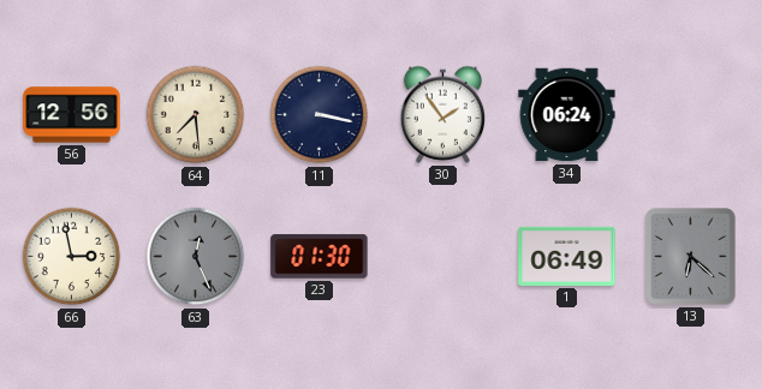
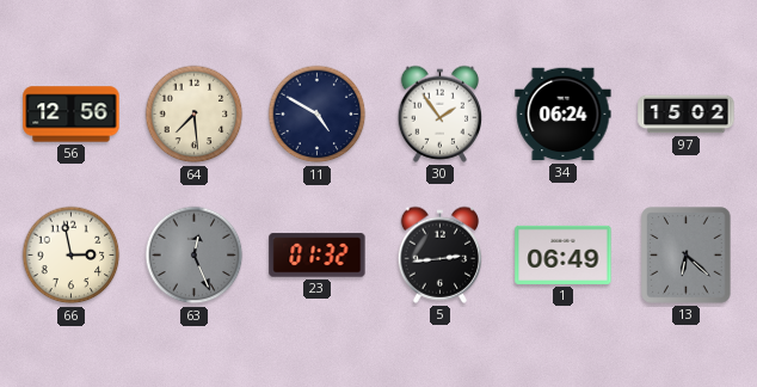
11: 3:17 -> 4:50 (318, 115)
97: none -> 15:02 (687, 115)
23: 01:30 -> 01:32 (318, 256)
5: none -> 2:44 (441, 254)
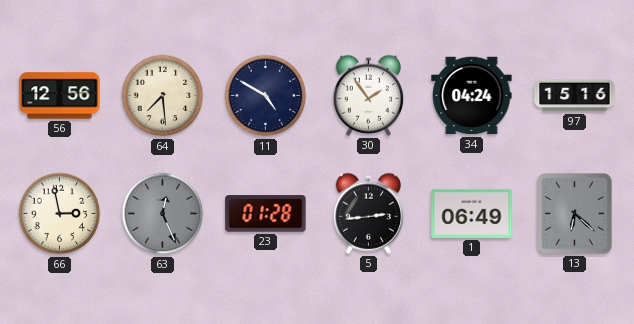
34: 06:24 -> 04:24 (472, 96)
97: 15:02 -> 15:16 (575, 96)
23: 01:32 -> 01:28 (266, 214)
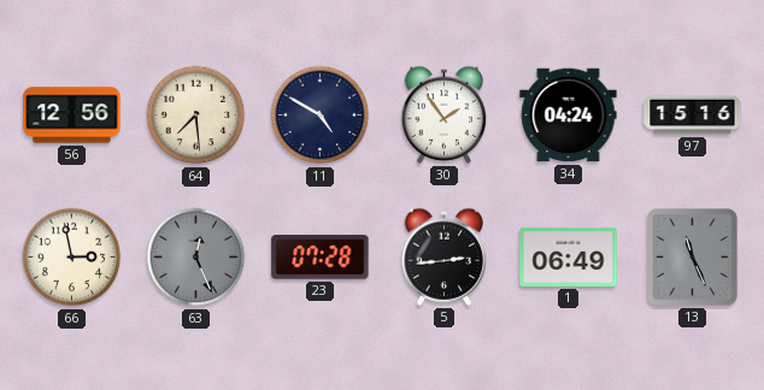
23: 01:28 -> 07:28 (321, 258)
13: 6:22 -> 11:26 (693, 258)
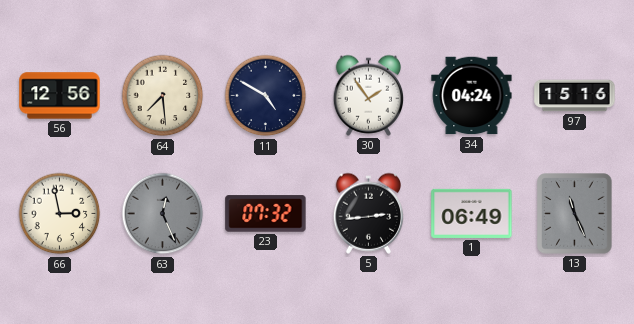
23: 07:28 -> 07:32 (266, 214)
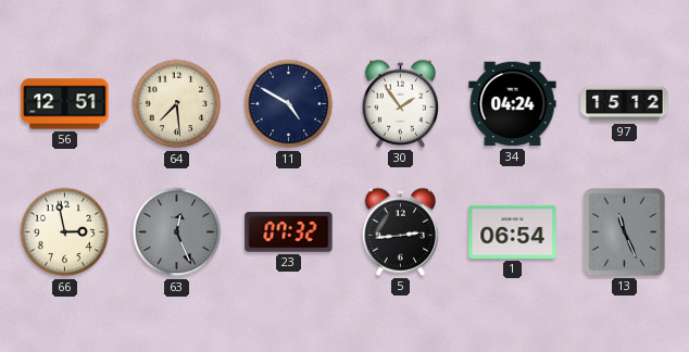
56: 12:56 -> 12:51 (65, 104)
97: 15:16 -> 15:12 (625, 104)
1: 06:49 -> 06:54 (513, 231)
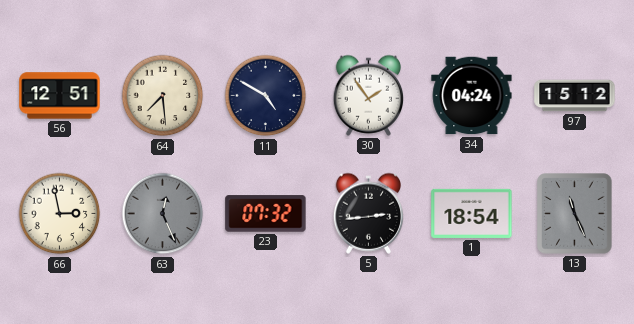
1: 06:54 -> 18:54 (472, 213)
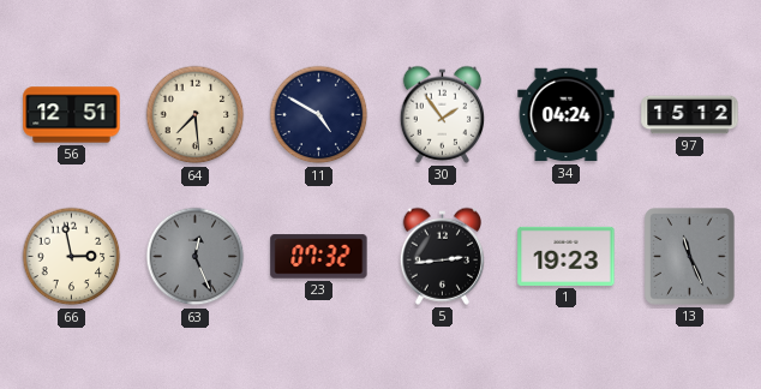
1: 18:54 -> 19:23 (567, 256)
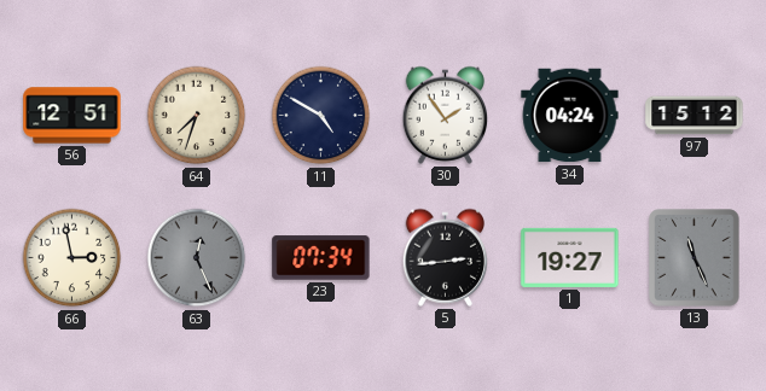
64: 7:29 -> 7:33 (197, 116)
23: 07:32 -> 07:34 (321, 258)
1: 19:23 -> 19:27 (570, 257)
